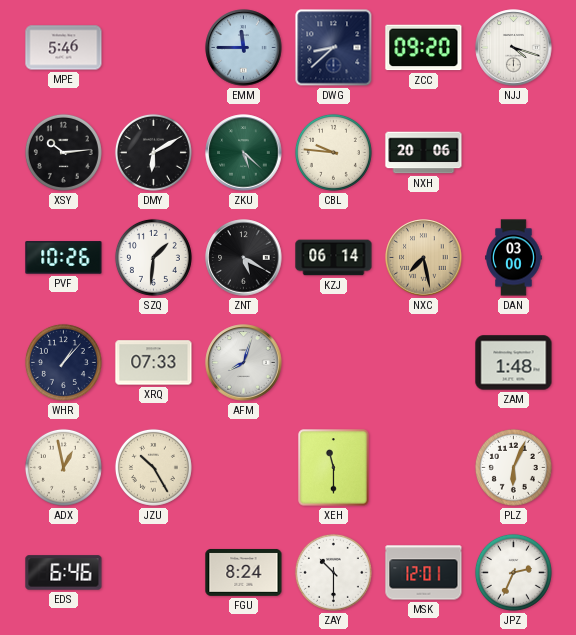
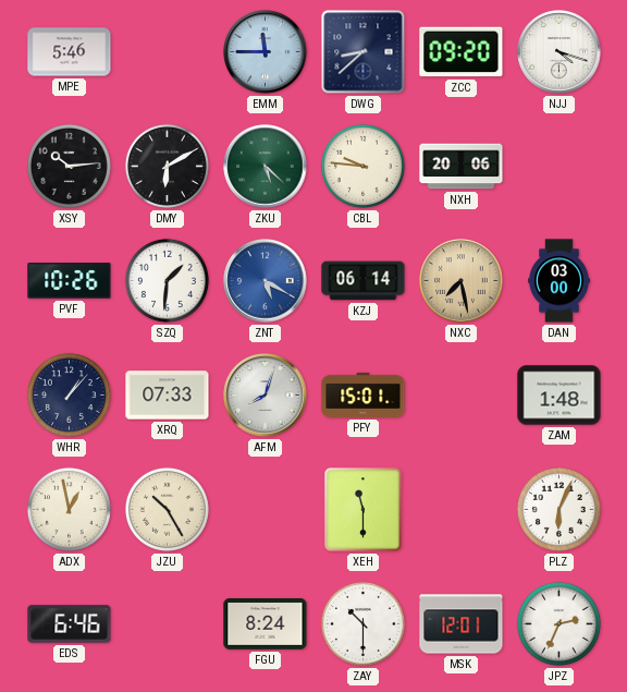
ZNT dial: black -> blue (266, 281)
PFY: none -> 15:01 (364, 394)
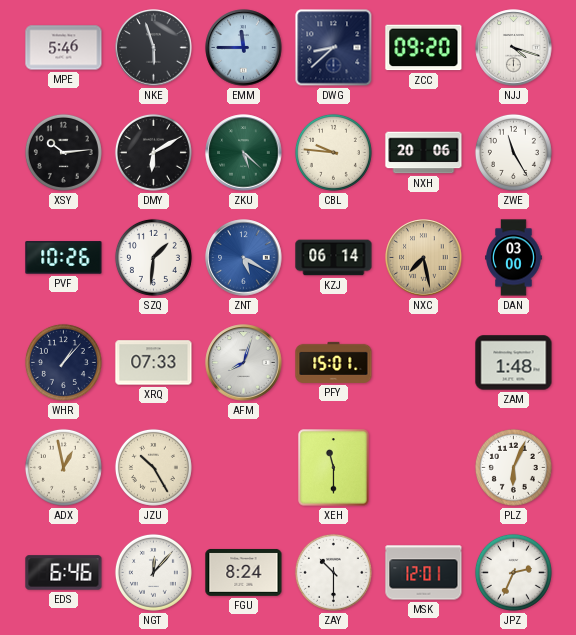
NKE: none -> 5:57 (154, 48)
ZWE: none -> 11:25 (513, 152)
NGT: none -> 12:07 (153, 572)
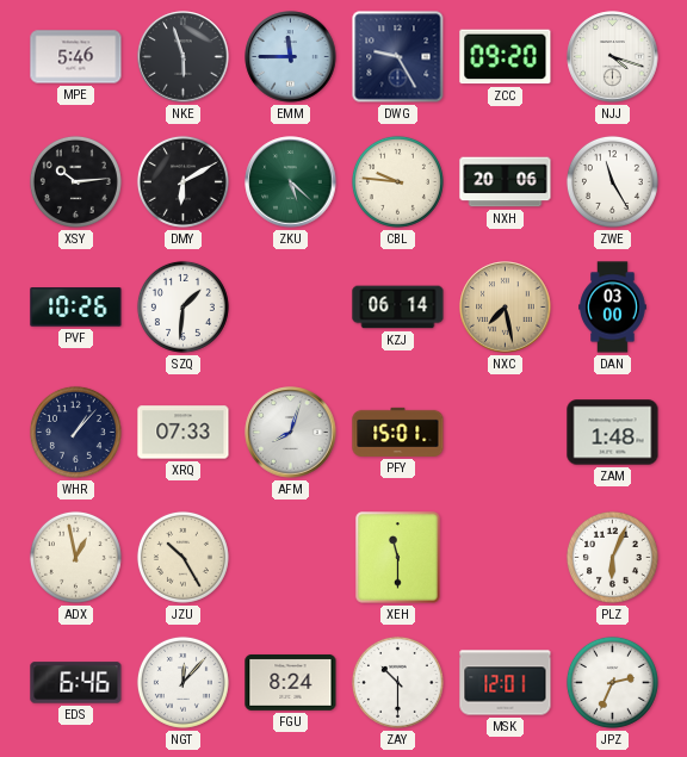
DWG: 8:38 -> 9:25 (398, 57)
ZNT: 5:20 -> none (244, 258)
